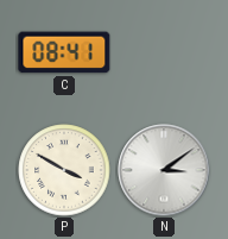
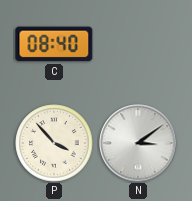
C: 08:41 -> 08:40 (54, 44)
P: 3:50 -> 3:53 (54, 143)
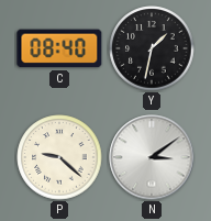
Y: none -> 1:32 (152, 48)
P: 3:53 -> 9:22 (59, 157)
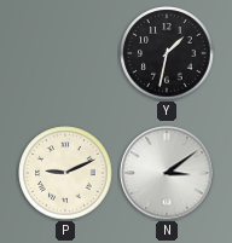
C: 08:40 -> none (59, 48)
P: 9:22 -> 9:11 (65, 173)
